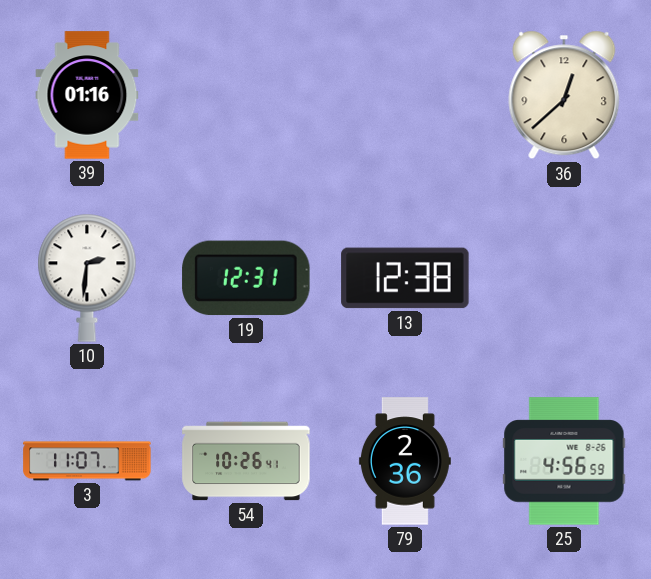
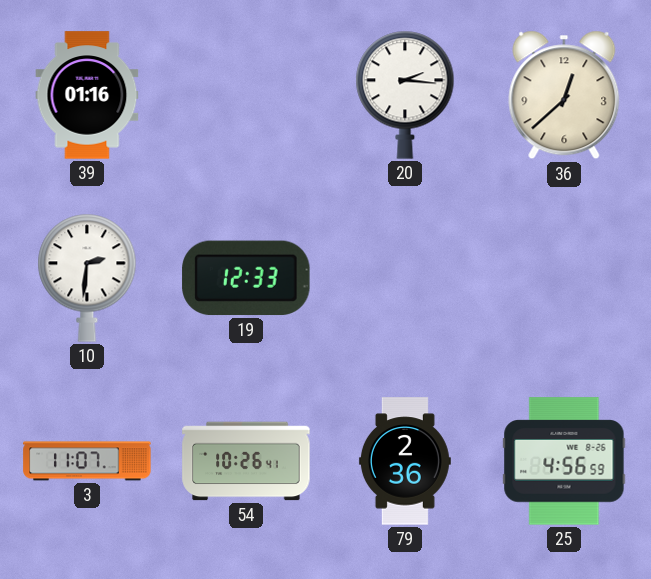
20: none -> 2:16 (405, 95)
19: 12:31 -> 12:33 (246, 278)
13: 12:38 -> none (405, 278)
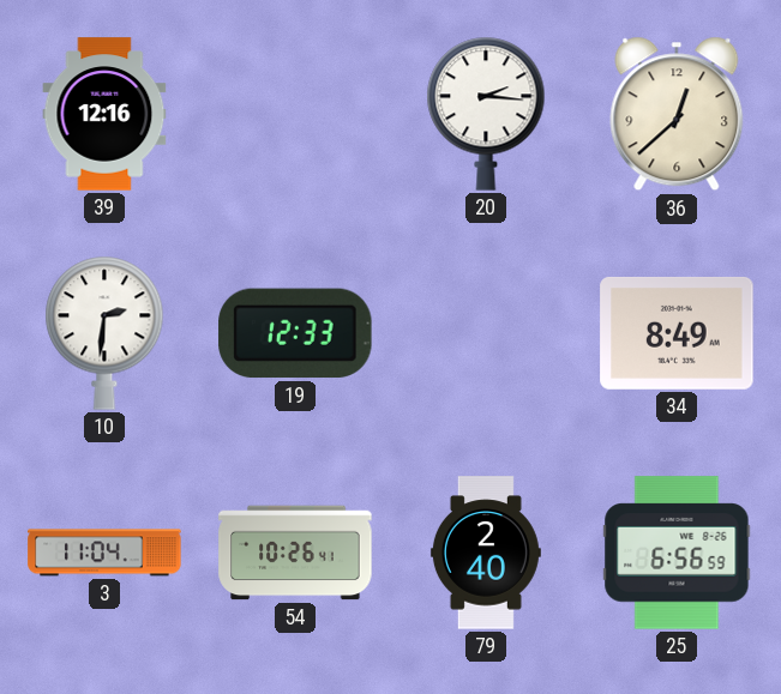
39: 01:16 -> 12:16 (104, 114)
34: none -> 8:49 (677, 333)
3: 11:07 -> 11:04 (104, 553)
79: 2:36 -> 2:40 (486, 553)
25: 4:56 -> 6:56 (677, 553)
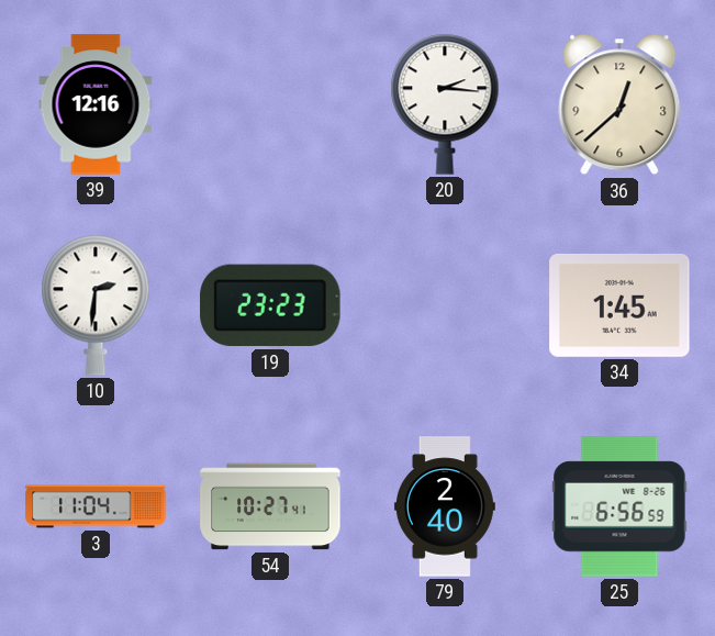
19: 12:33 -> 23:23 (270, 305)
34: 8:49 -> 1:45 (619, 305)
54: 10:26 -> 10:27 (270, 506)
